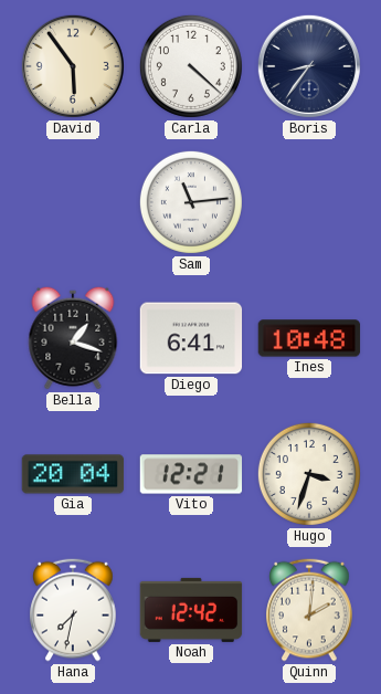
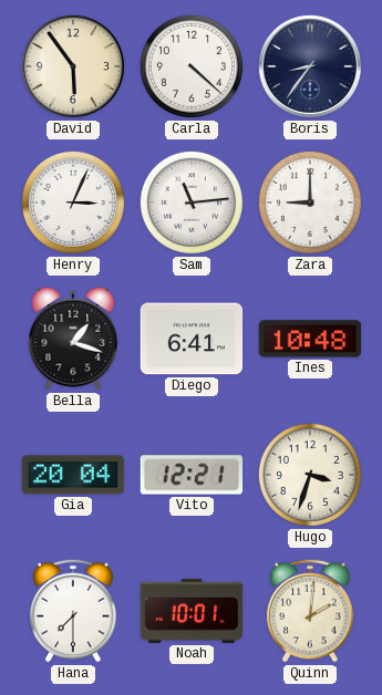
Henry: none -> 3:04 (73, 203)
Zara: none -> 9:00 (310, 203)
Hana: 7:32 -> 7:30 (73, 611)
Noah: 12:42 -> 10:01 (192, 611)
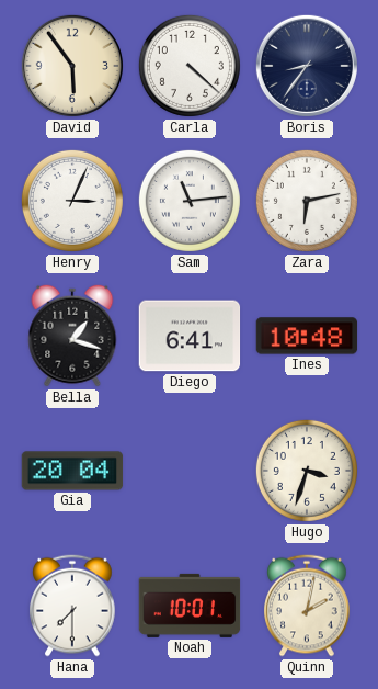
Zara: 9:00 -> 6:13 (307, 201)
Vito: 12:21 -> none (192, 475)
Quinn: 2:01 -> 2:02 (307, 606)
